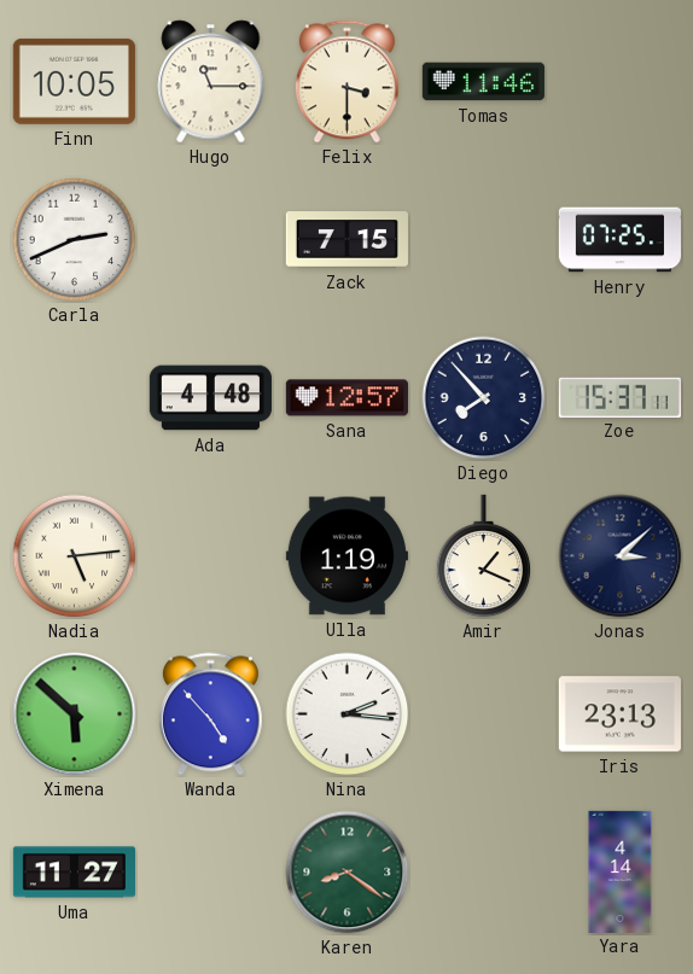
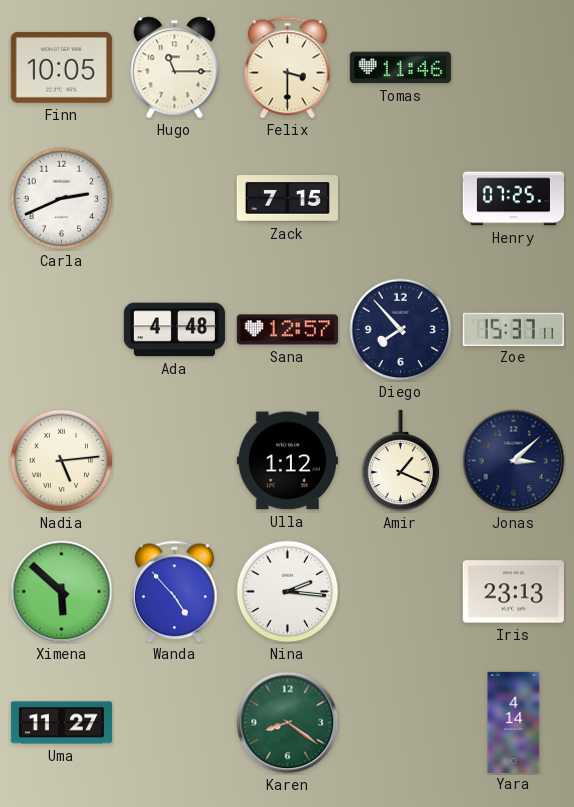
Ulla: 1:19 -> 1:12 (287, 461)
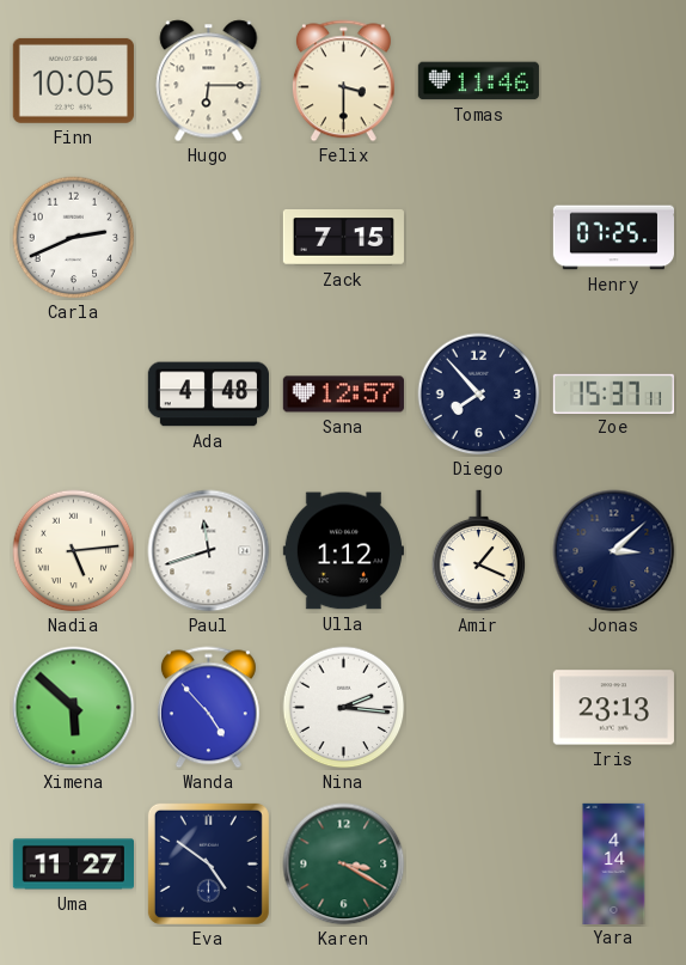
Hugo: 11:15 -> 6:15 (209, 81)
Paul: none -> 11:42 (209, 551)
Eva: none -> 4:51 (208, 863)
Karen: 8:21 -> 3:20 (344, 865)
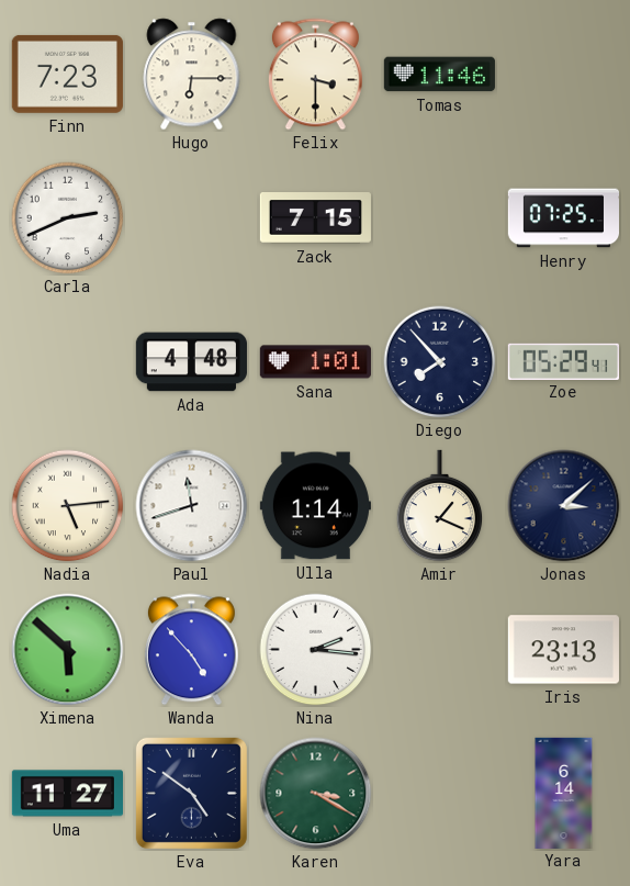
Finn: 10:05 -> 7:23 (67, 74)
Sana: 12:57 -> 1:01 (315, 362)
Zoe: 15:37 -> 05:29 (563, 361)
Ulla: 1:12 -> 1:14 (315, 506)
Yara: 4:14 -> 6:14 (564, 793)
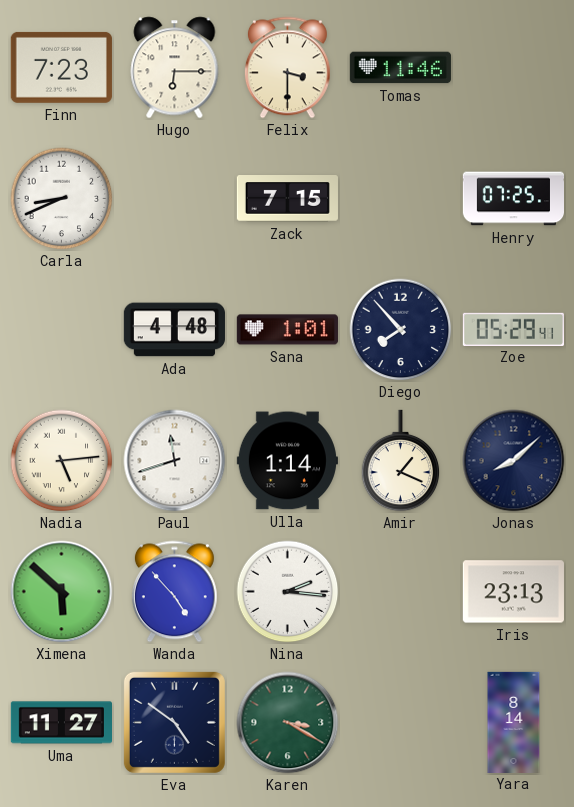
Carla: 2:41 -> 8:41 (62, 199)
Jonas: 3:08 -> 8:08 (514, 461)
Yara: 6:14 -> 8:14 (514, 722)
